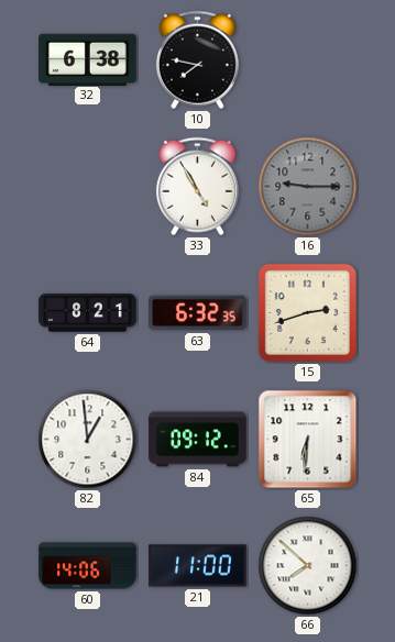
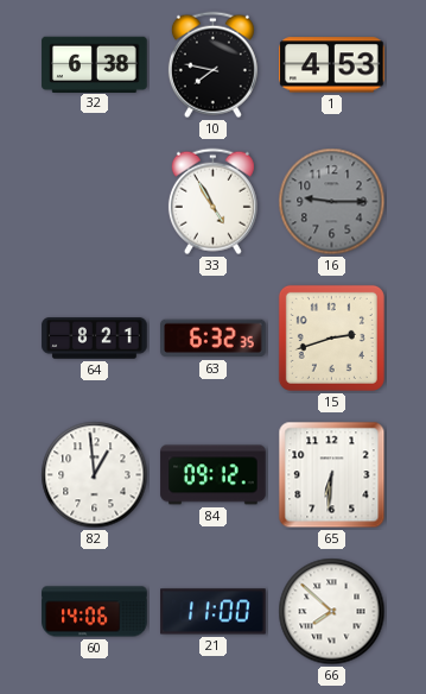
1: none -> 4:53 (332, 65)
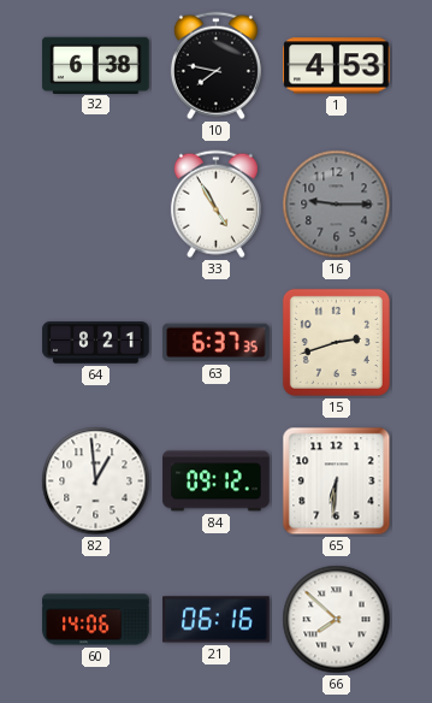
63: 6:32 -> 6:37 (217, 343)
21: 11:00 -> 06:16 (217, 620)
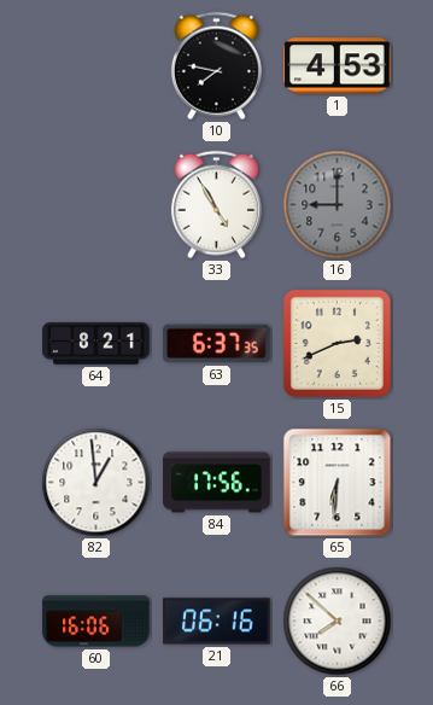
32: 6:38 -> none (96, 65)
16: 9:15 -> 9:00 (338, 205)
15: 2:42 -> 2:41 (337, 343)
84: 09:12 -> 17:56 (217, 483)
60: 14:06 -> 16:06 (96, 622)
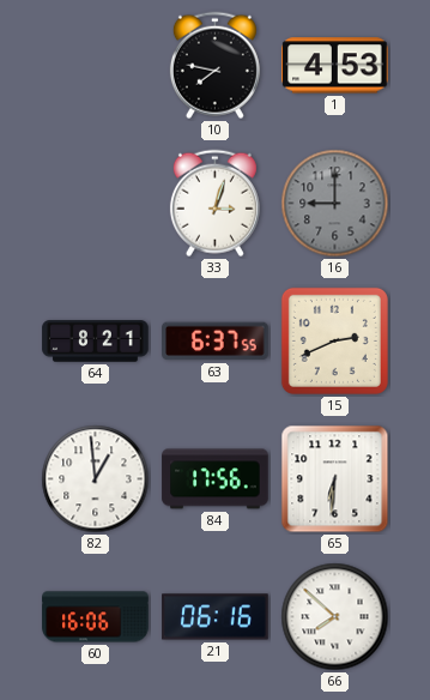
33: 4:55 -> 3:03 (214, 204)
63: 6:37:35 -> 6:37:55 (216, 342)
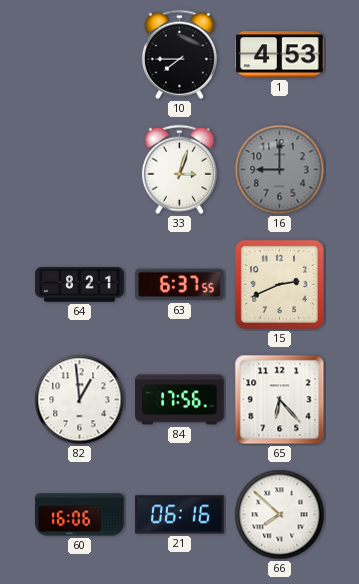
10: 7:47 -> 7:45 (179, 55)
65: 6:31 -> 6:23 (280, 400)
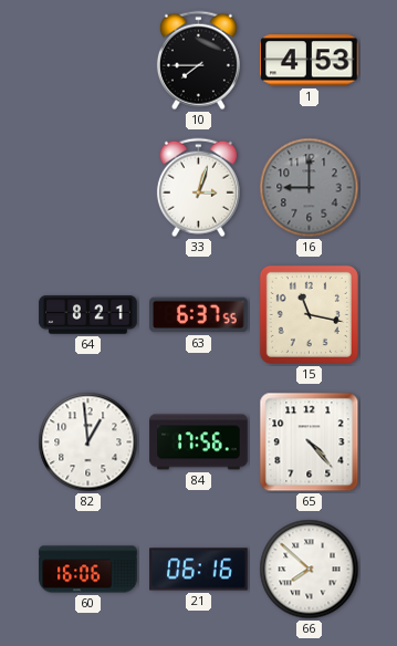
15: 2:41 -> 11:17 (309, 314)
65: 6:23 -> 4:23 (310, 442)
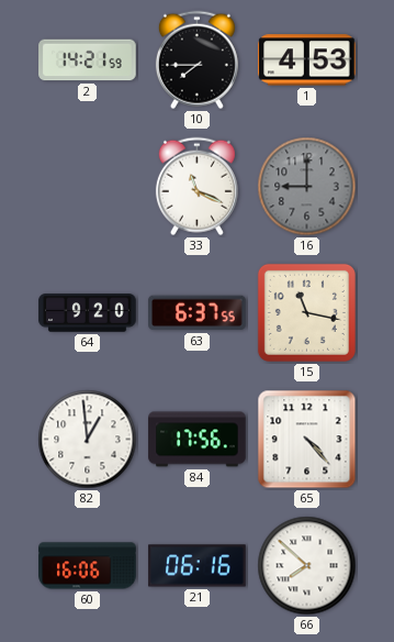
2: none -> 14:21 (88, 60)
33: 3:03 -> 11:19 (196, 187)
64: 8:21 -> 9:20 (88, 313)
